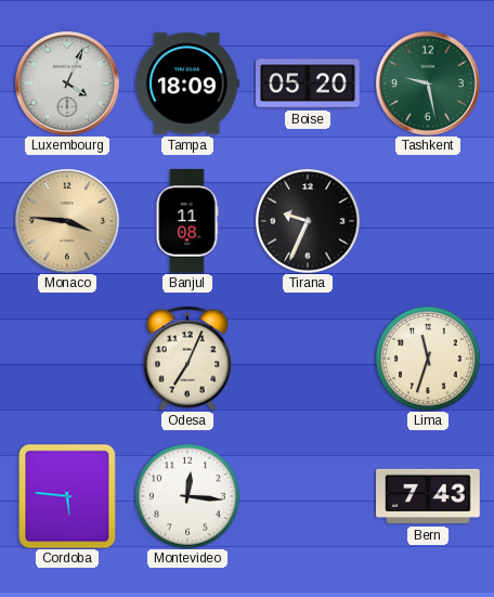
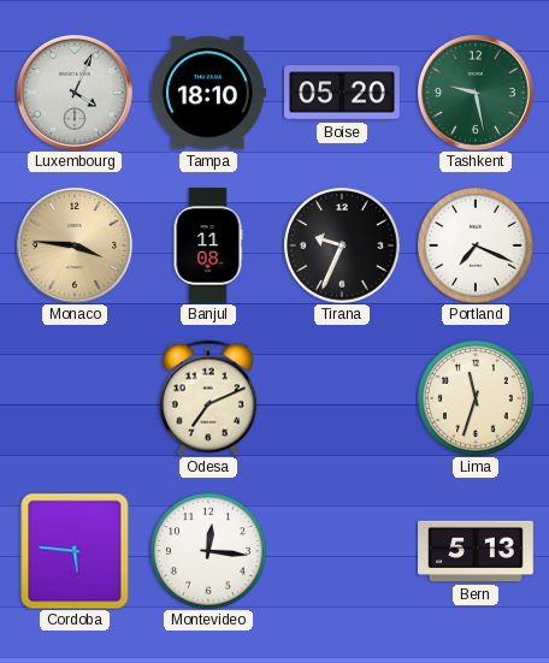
Tampa: 18:09 -> 18:10 (208, 93)
Portland: none -> 7:19 (476, 245)
Odesa: 7:04 -> 7:11 (208, 398)
Bern: 7:43 -> 5:13 (477, 551)
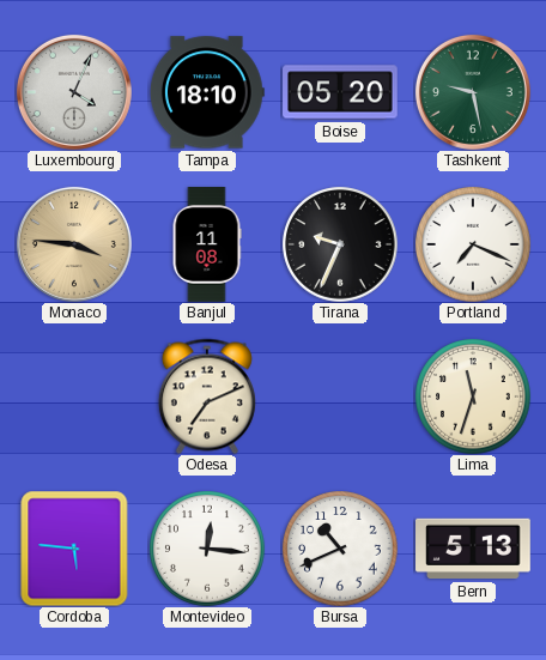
Bursa: none -> 10:41 (340, 549)
